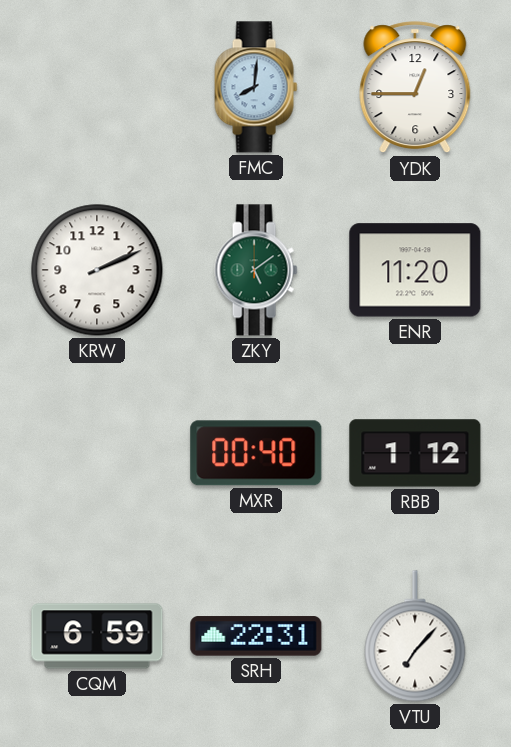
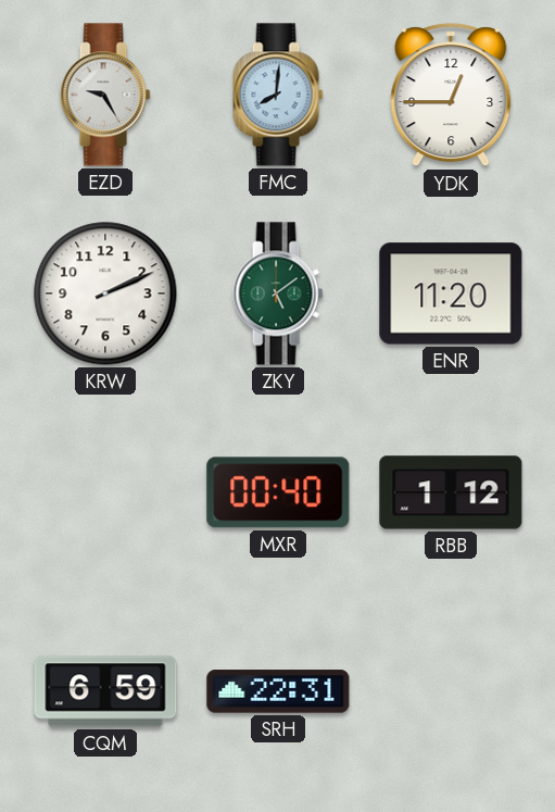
EZD: none -> 9:25 (105, 95)
VTU: 7:07 -> none (415, 636)
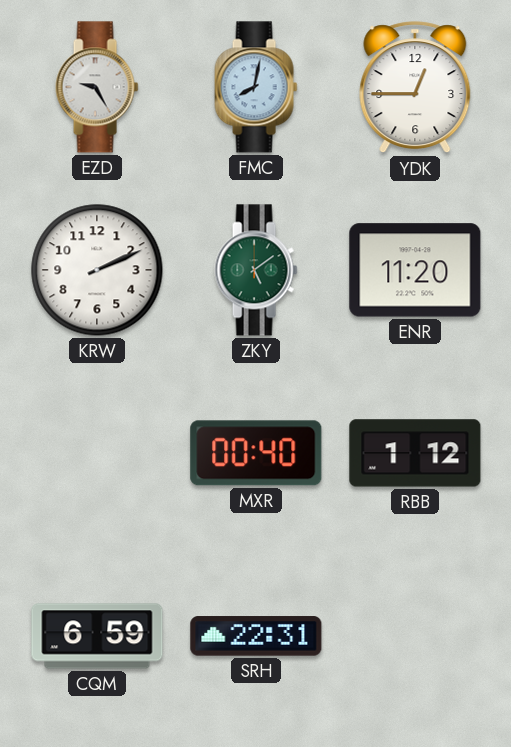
FMC: 8:01 -> 8:02 (256, 87)
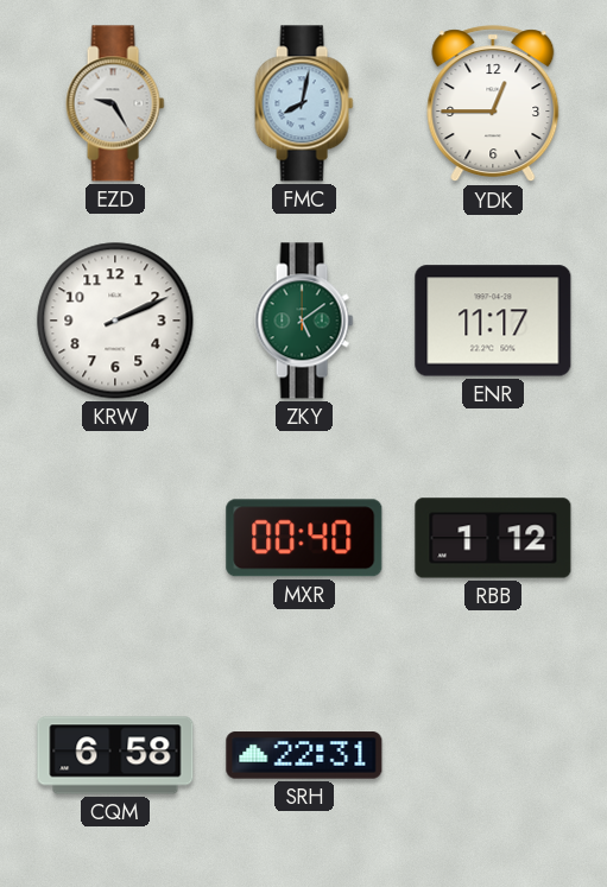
ENR: 11:20 -> 11:17 (493, 321)
CQM: 6:59 -> 6:58 (115, 755)
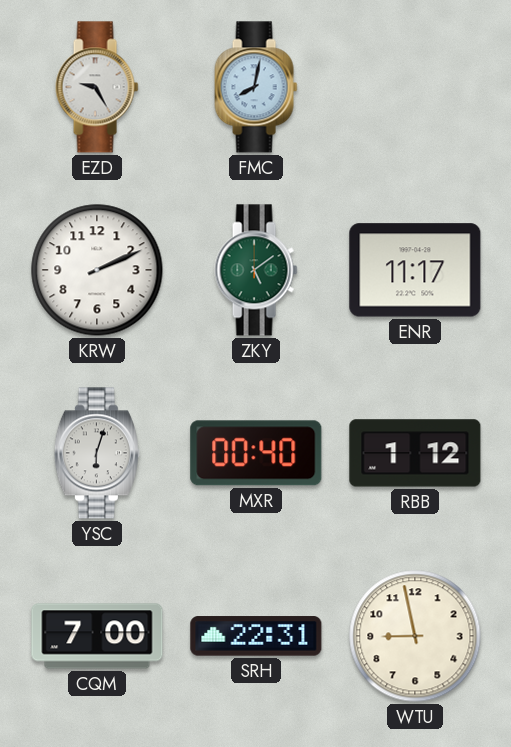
YDK: 12:45 -> none (493, 104)
YSC: none -> 6:03 (97, 453)
CQM: 6:58 -> 7:00 (97, 636)
WTU: none -> 8:58 (415, 636)
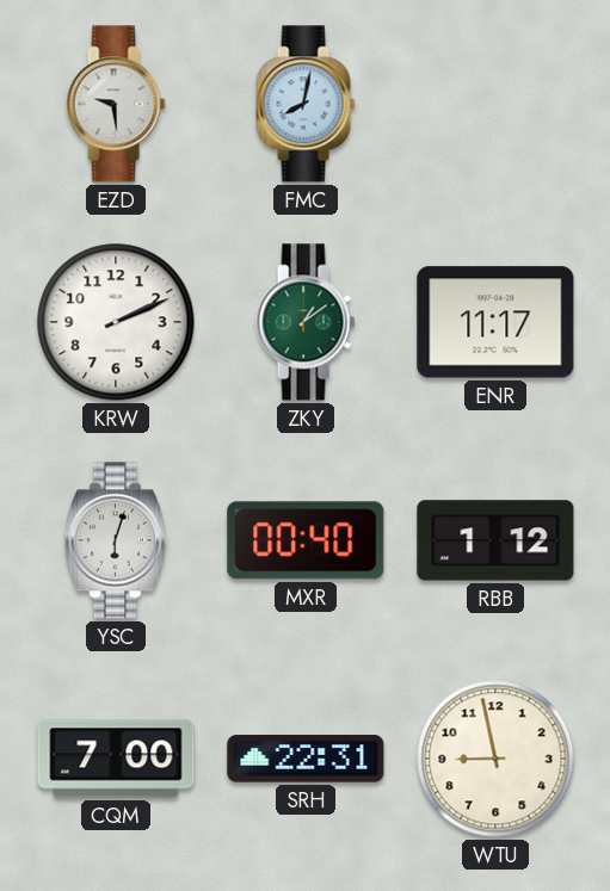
EZD: 9:25 -> 9:29 (116, 104)
ZKY: 5:09 -> 1:09 (306, 322)
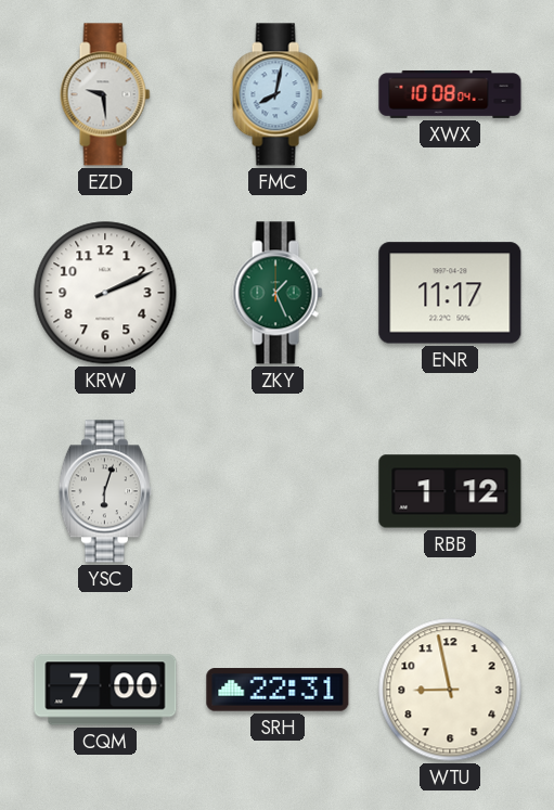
XWX: none -> 10:08 (450, 94)
ZKY: 1:09 -> 1:26 (278, 293)
MXR: 00:40 -> none (306, 540)
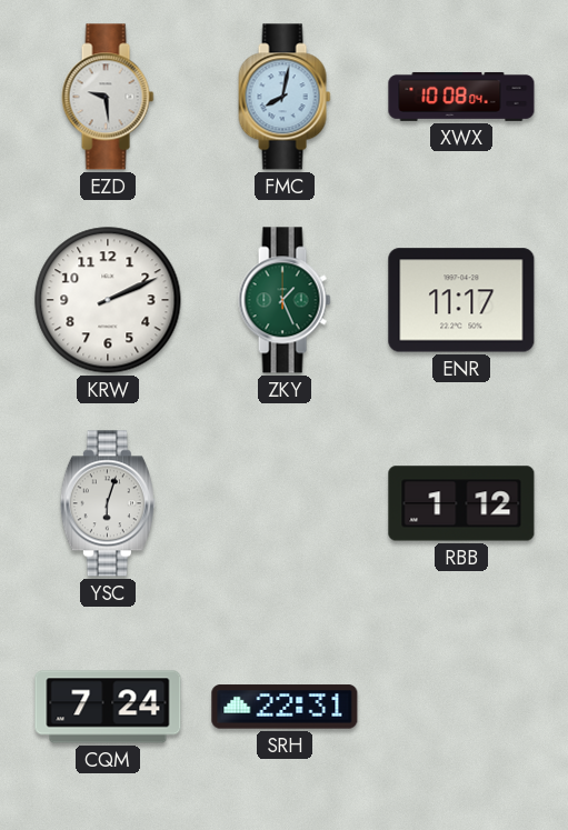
CQM: 7:00 -> 7:24 (108, 707)
WTU: 8:58 -> none (450, 690)
